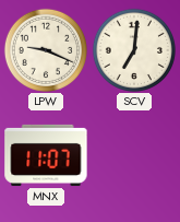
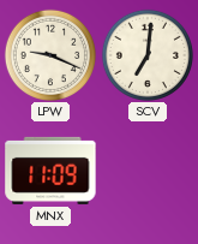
MNX: 11:07 -> 11:09 (50, 171)
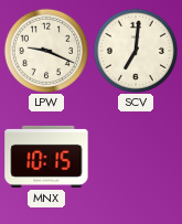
MNX: 11:09 -> 10:15 (46, 157)
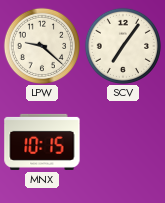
LPW: 9:19 -> 9:22 (42, 46)
SCV: 7:01 -> 7:06 (123, 46)
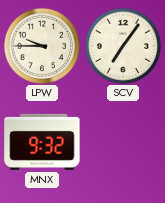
LPW: 9:22 -> 9:45 (42, 46)
MNX: 10:15 -> 9:32 (42, 142)
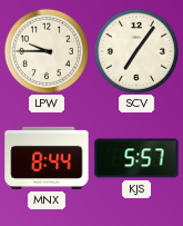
MNX: 9:32 -> 8:44 (47, 158)
KJS: none -> 5:57 (136, 158)
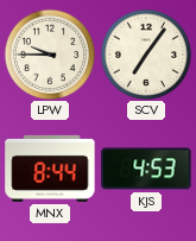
KJS: 5:57 -> 4:53 (146, 169)
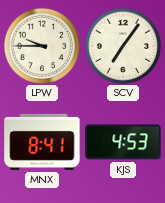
MNX: 8:44 -> 8:41 (42, 142)
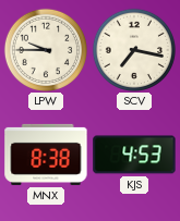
SCV: 7:06 -> 7:17 (134, 50)
MNX: 8:41 -> 8:38 (46, 155)
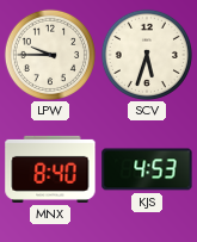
SCV: 7:17 -> 5:33 (147, 55)
MNX: 8:38 -> 8:40 (50, 169)
